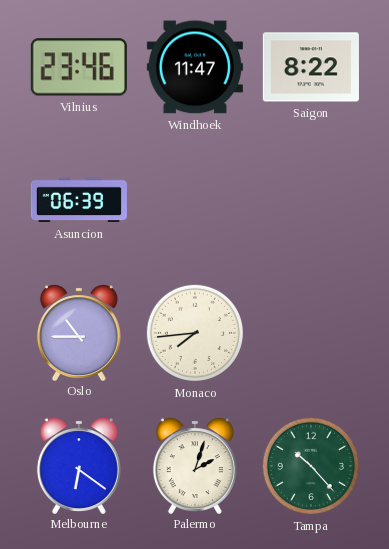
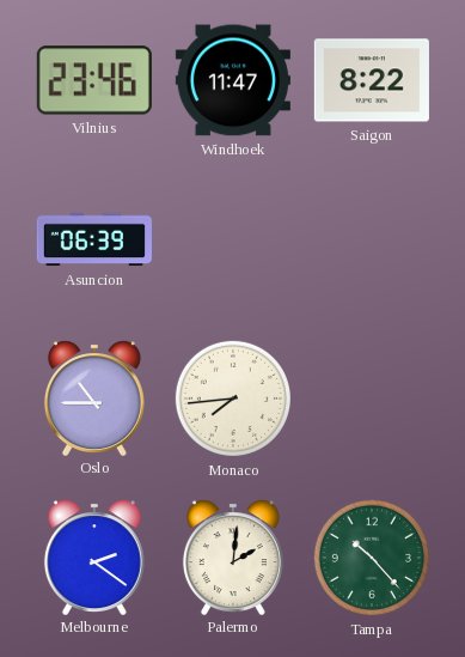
Melbourne: 6:21 -> 2:21 (94, 556)
Palermo: 2:03 -> 2:01 (233, 556)
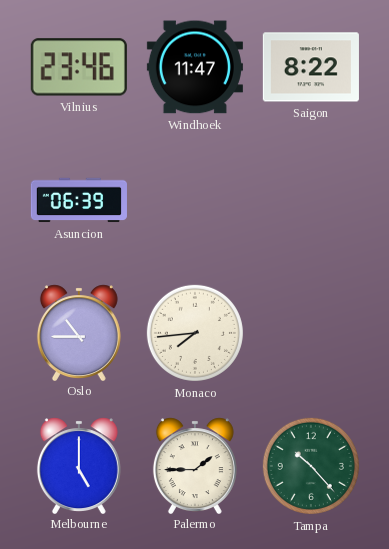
Melbourne: 2:21 -> 5:00 (79, 465)
Palermo: 2:01 -> 1:45 (195, 465)
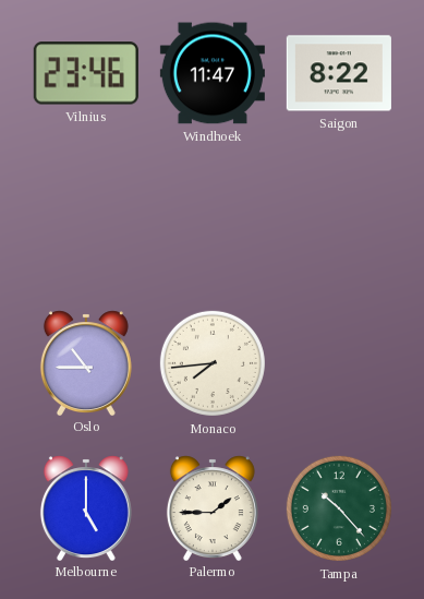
Asuncion: 06:39 -> none (79, 200)
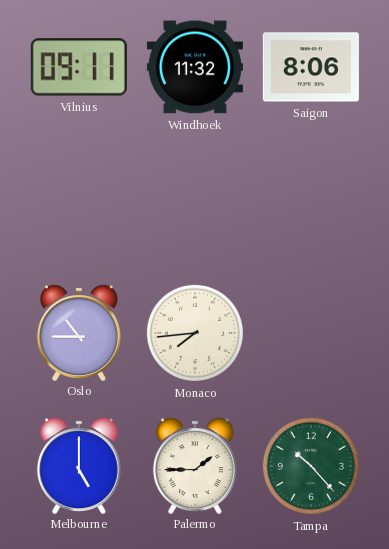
Vilnius: 23:46 -> 09:11 (79, 67)
Windhoek: 11:47 -> 11:32 (195, 67)
Saigon: 8:22 -> 8:06 (311, 67)
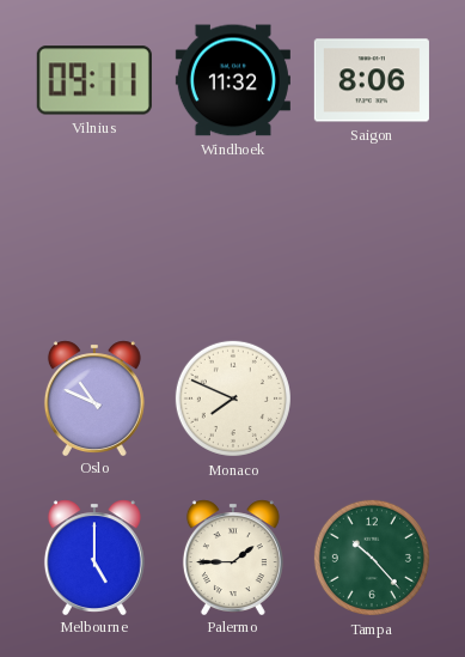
Oslo: 10:45 -> 10:49 (94, 397)
Monaco: 7:44 -> 7:49 (233, 399)
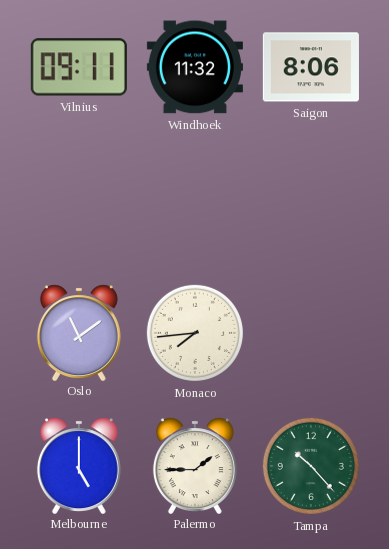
Oslo: 10:49 -> 11:09 (79, 332)
Monaco: 7:49 -> 7:44 (195, 333)
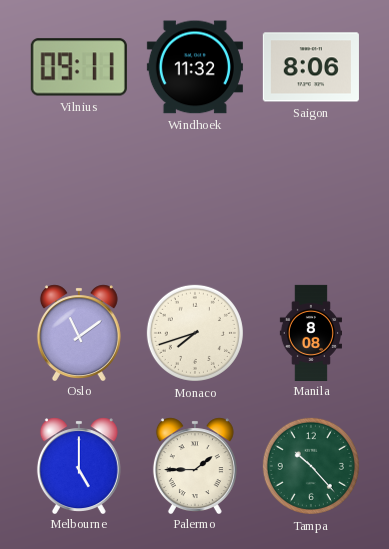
Monaco: 7:44 -> 7:42 (195, 333)
Manila: none -> 8:08 (310, 332)
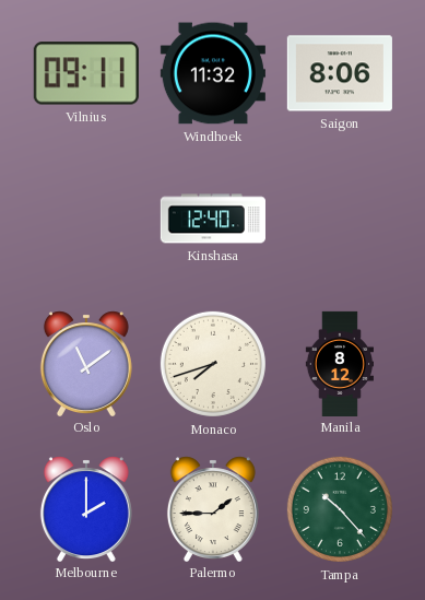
Kinshasa: none -> 12:40 (213, 219)
Manila: 8:08 -> 8:12 (339, 363)
Melbourne: 5:00 -> 2:00 (86, 508)
